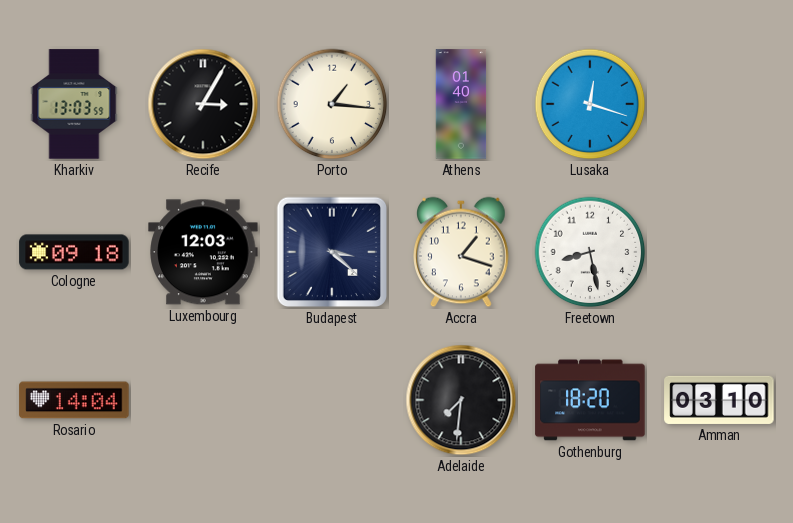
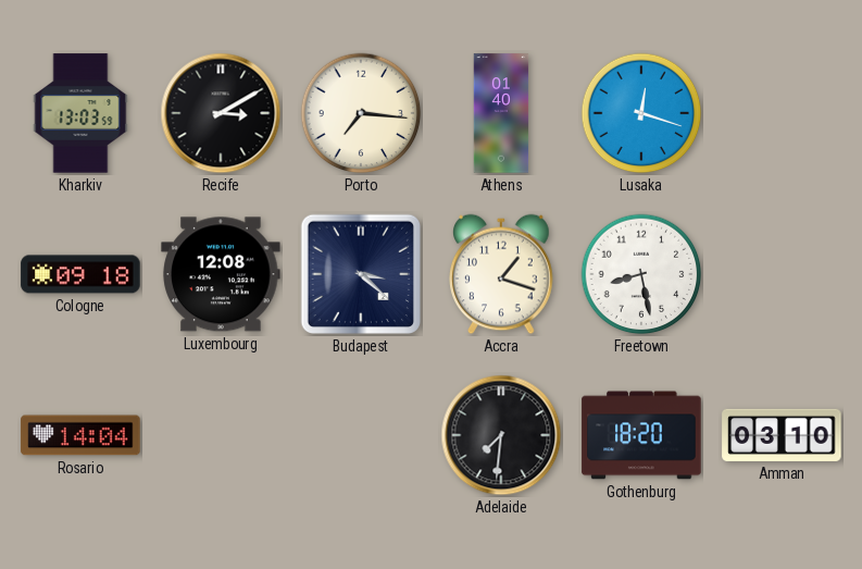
Recife: 3:05 -> 3:10 (221, 113)
Porto: 1:16 -> 7:16 (361, 113)
Luxembourg: 12:03 -> 12:08 (221, 274)
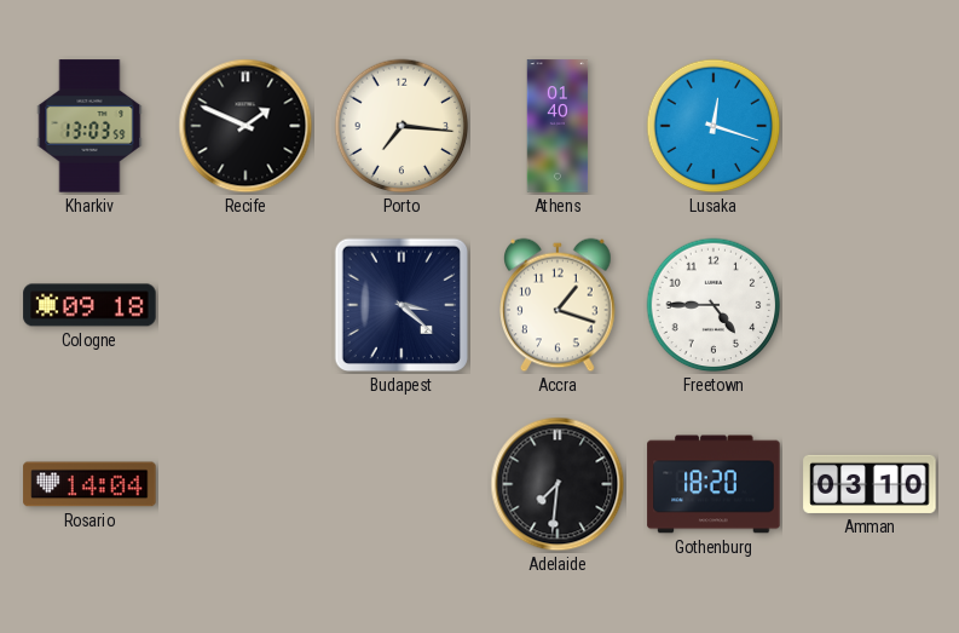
Recife: 3:10 -> 1:49 (245, 126)
Luxembourg: 12:08 -> none (221, 274)
Freetown: 8:28 -> 4:45 (714, 305)
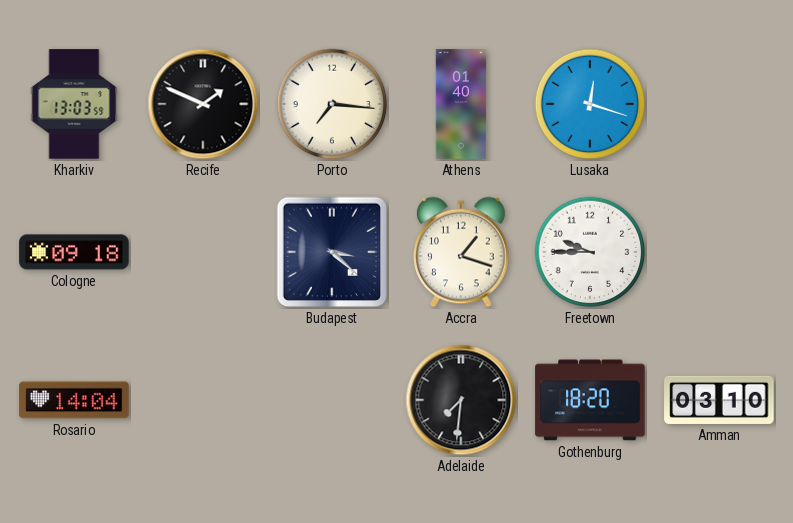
Freetown: 4:45 -> 9:45 (590, 252)
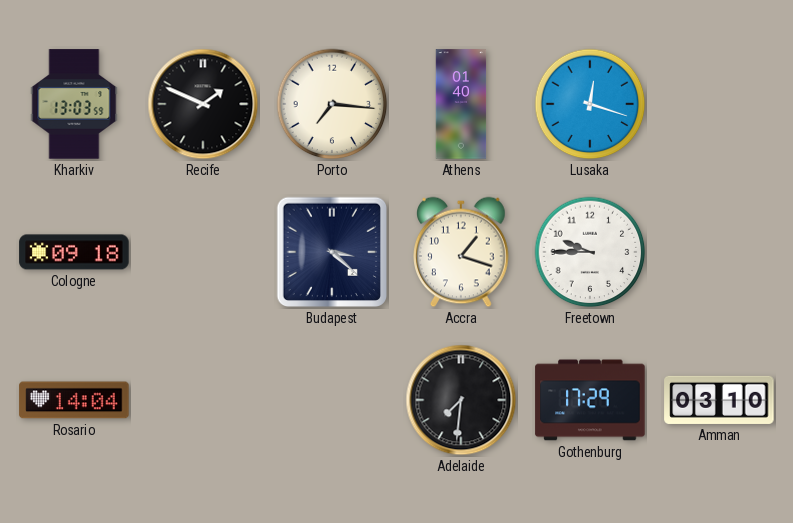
Gothenburg: 18:20 -> 17:29 (590, 400)
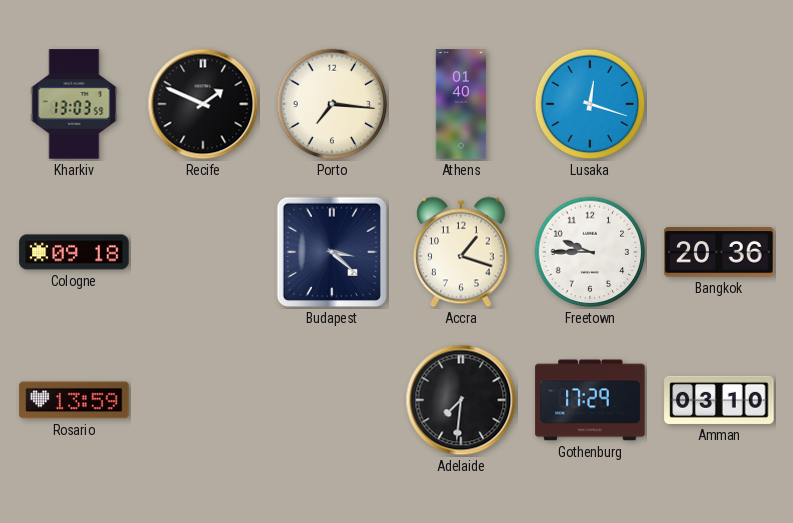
Bangkok: none -> 20:36 (719, 252)
Rosario: 14:04 -> 13:59 (74, 400)
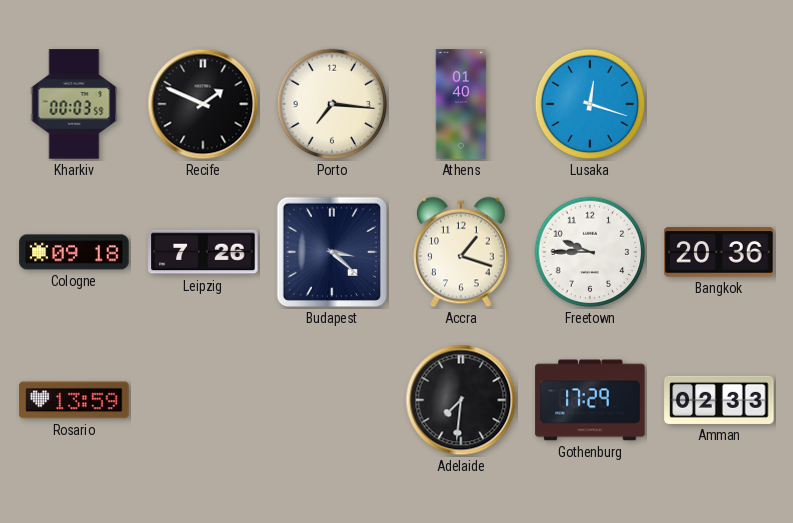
Kharkiv: 13:03 -> 00:03 (74, 104)
Leipzig: none -> 7:26 (203, 252)
Amman: 03:10 -> 02:33 (719, 400)
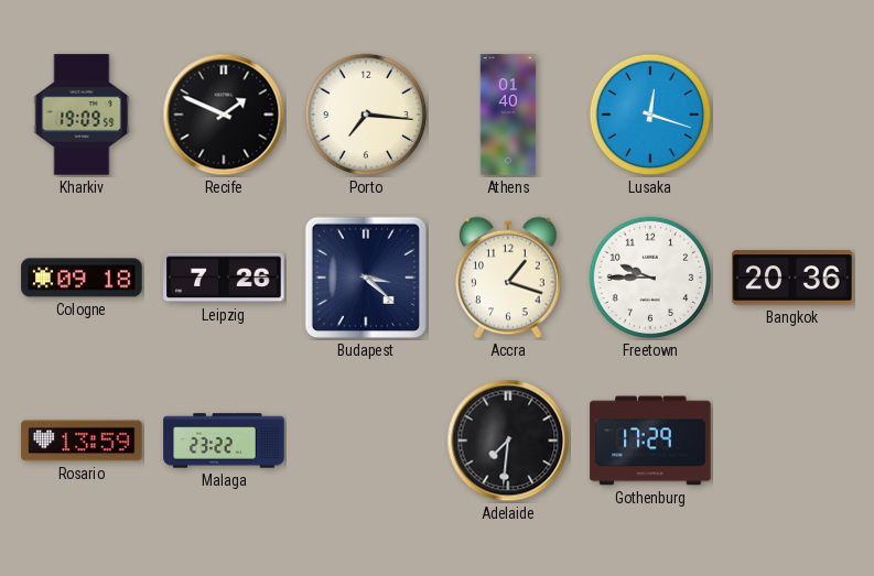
Kharkiv: 00:03 -> 19:09 (82, 115)
Malaga: none -> 23:22 (224, 441)
Amman: 02:33 -> none (719, 400)
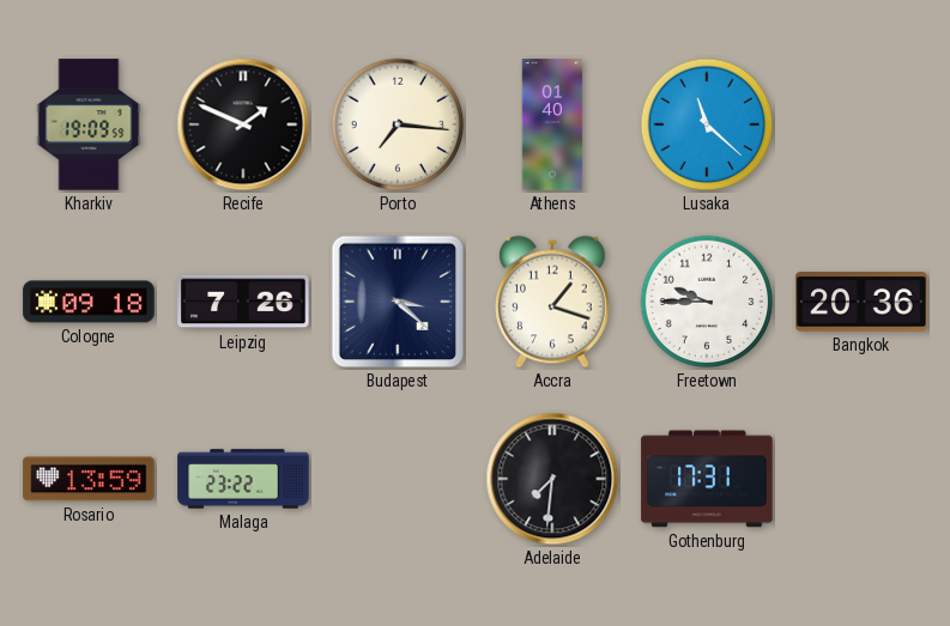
Lusaka: 12:18 -> 11:22 (707, 124)
Gothenburg: 17:29 -> 17:31 (707, 479)
